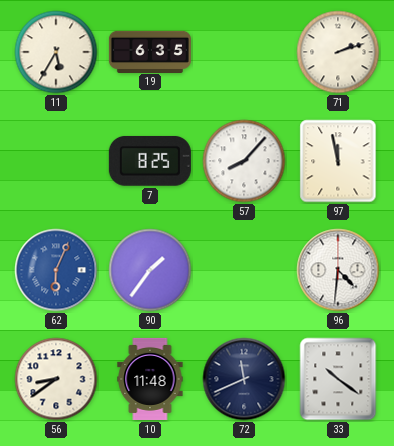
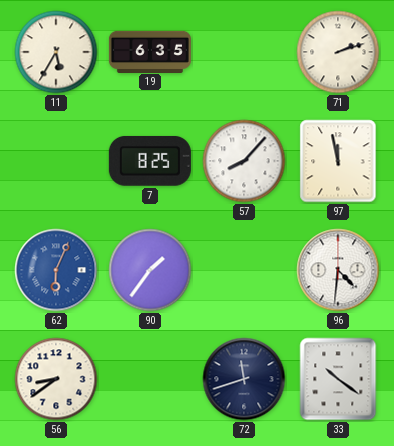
10: 11:48 -> none (150, 379)
72: 11:41 -> 11:42 (244, 379)
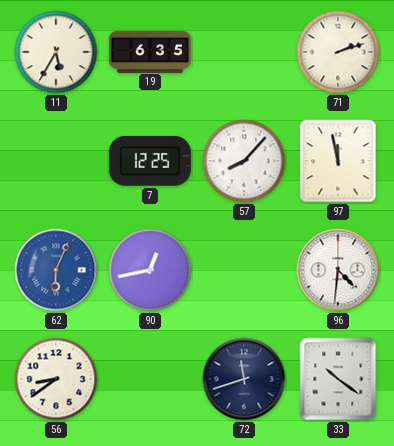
7: 8:25 -> 12:25 (150, 161)
90: 1:36 -> 12:43 (150, 270)
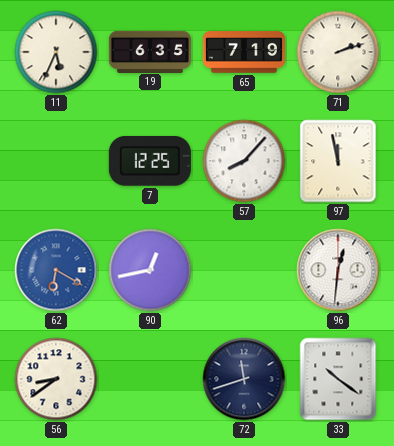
11: 5:35 -> 5:34 (56, 52)
65: none -> 7:19 (244, 52)
62: 6:04 -> 6:20 (56, 270)
96: 4:31 -> 12:31 (338, 270)
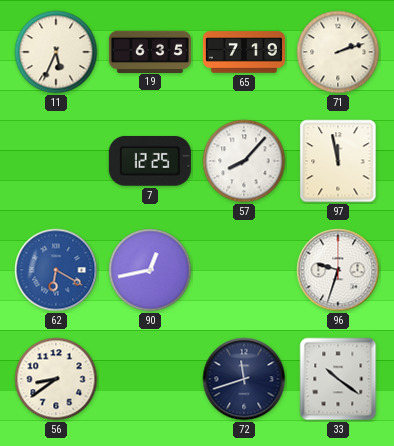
96: 12:31 -> 9:33 (338, 270)
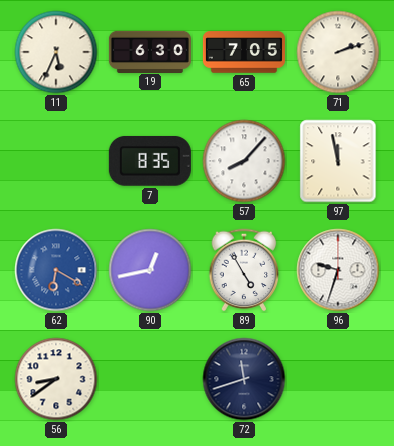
19: 6:35 -> 6:30 (150, 51)
65: 7:19 -> 7:05 (244, 52)
7: 12:25 -> 8:35 (150, 161)
89: none -> 4:55 (244, 270)
33: 10:21 -> none (338, 379)
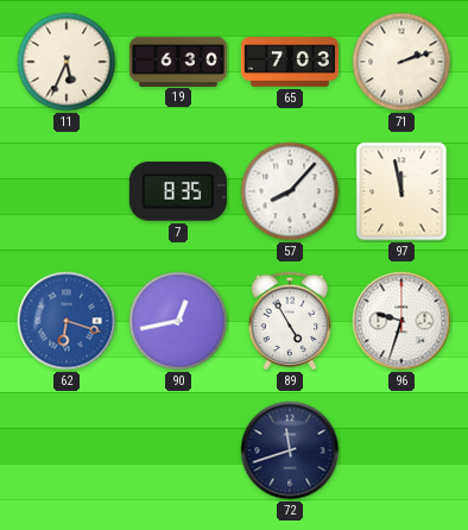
65: 7:05 -> 7:03 (290, 62)
62: 6:20 -> 6:18 (67, 321)
56: 8:39 -> none (56, 379)
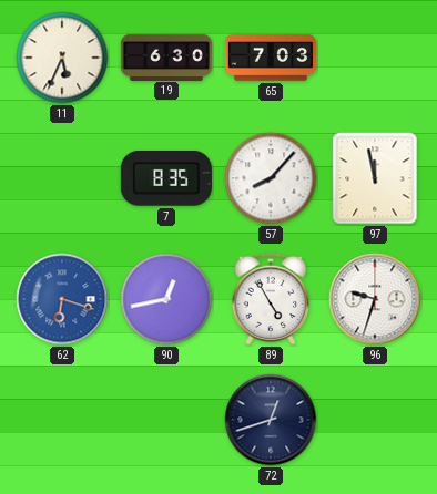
71: 2:12 -> none (401, 62)
72: 11:42 -> 12:42 (271, 420)
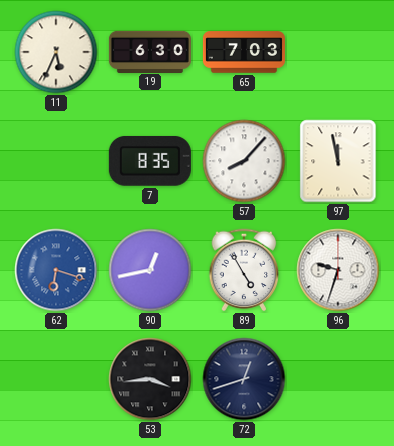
53: none -> 3:44 (150, 379)
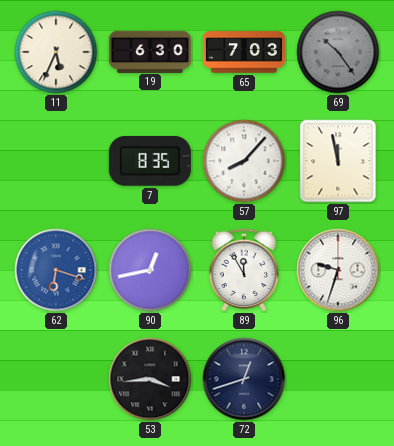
69: none -> 10:24 (338, 52)
89: 4:55 -> 11:55 (244, 270)
